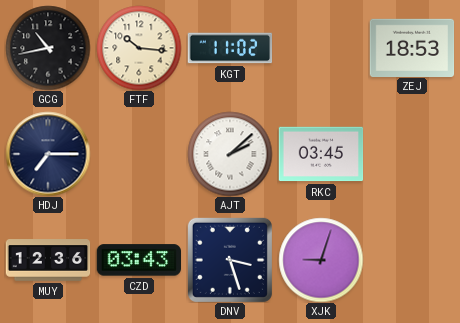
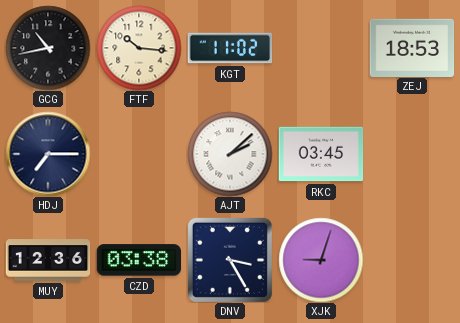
CZD: 03:43 -> 03:38 (138, 260)
DNV: 3:27 -> 3:25 (230, 260)
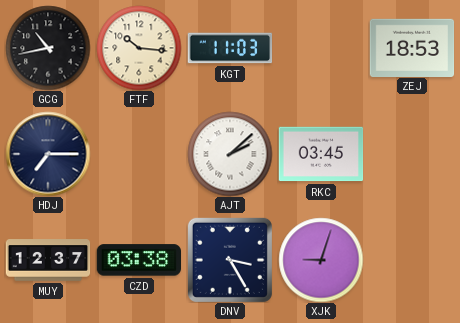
KGT: 11:02 -> 11:03 (230, 48)
MUY: 12:36 -> 12:37 (48, 260)
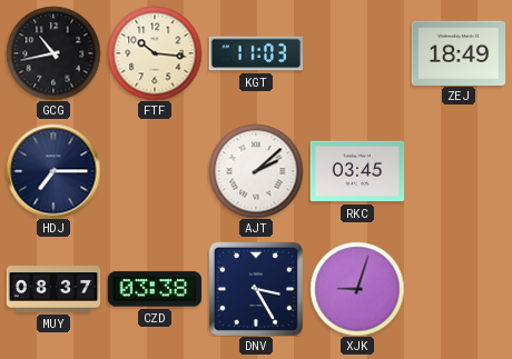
ZEJ: 18:53 -> 18:49 (459, 52)
MUY: 12:37 -> 08:37 (53, 289)
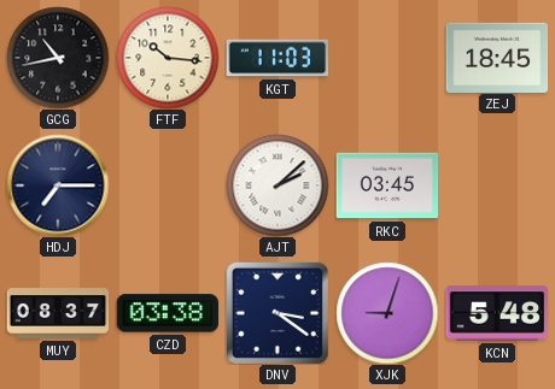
ZEJ: 18:49 -> 18:45 (497, 57)
DNV: 3:25 -> 3:21 (277, 313)
KCN: none -> 5:48 (496, 313)
